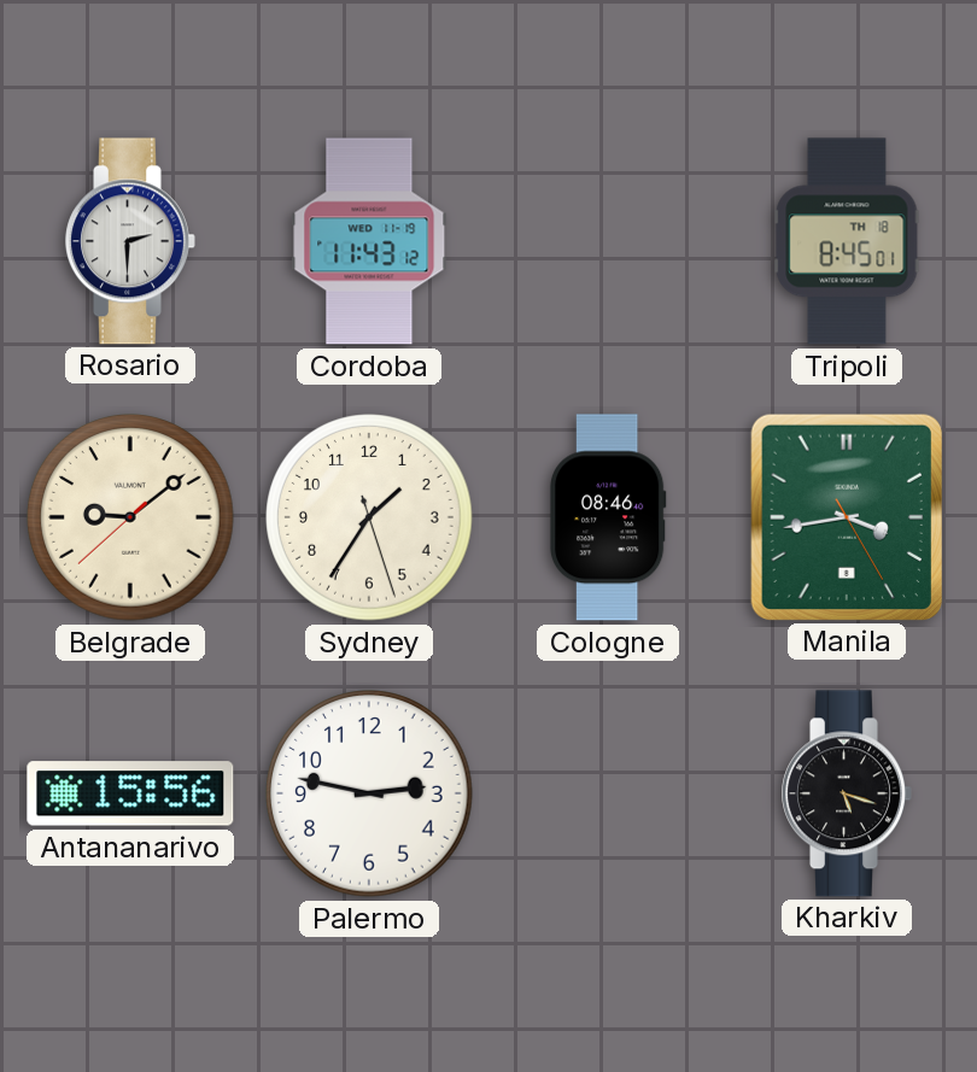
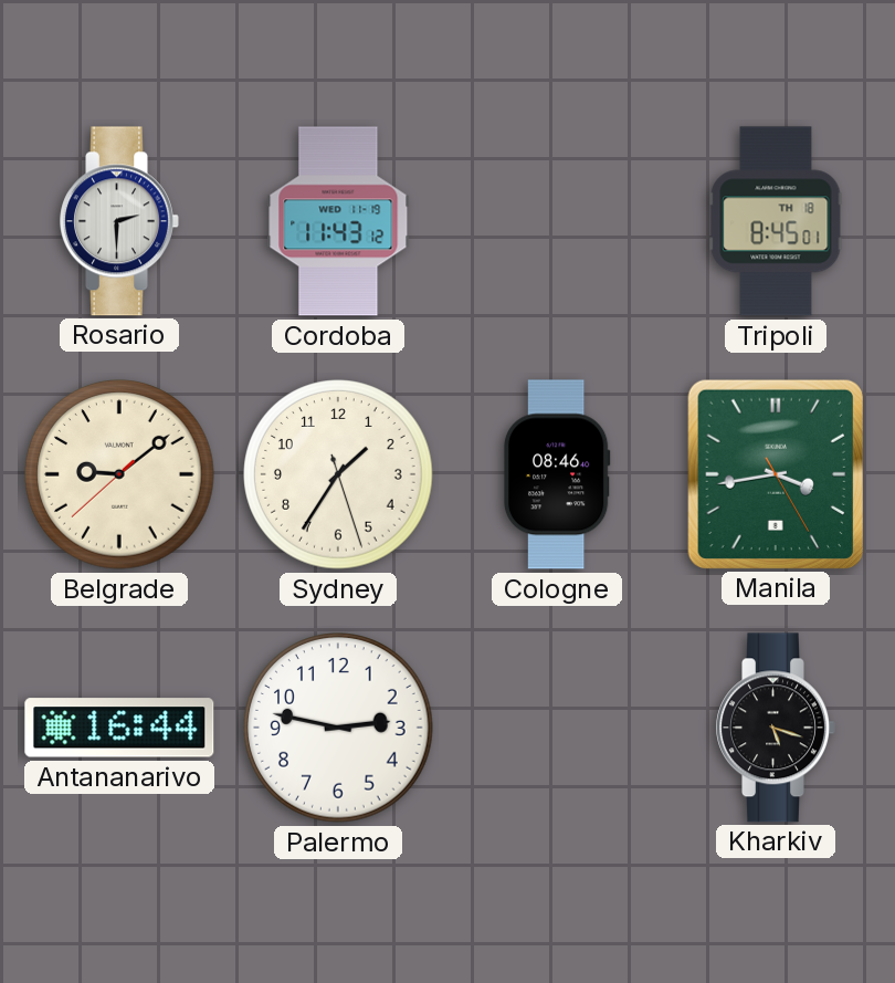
Antananarivo: 15:56 -> 16:44 (119, 728)
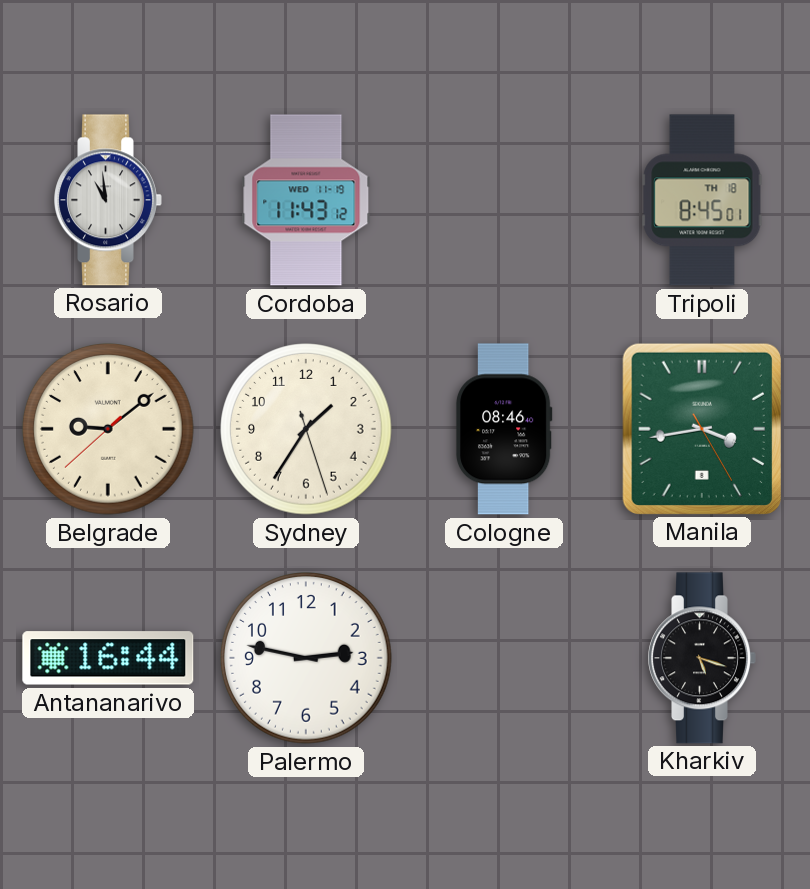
Rosario: 2:30 -> 10:59 (108, 200)
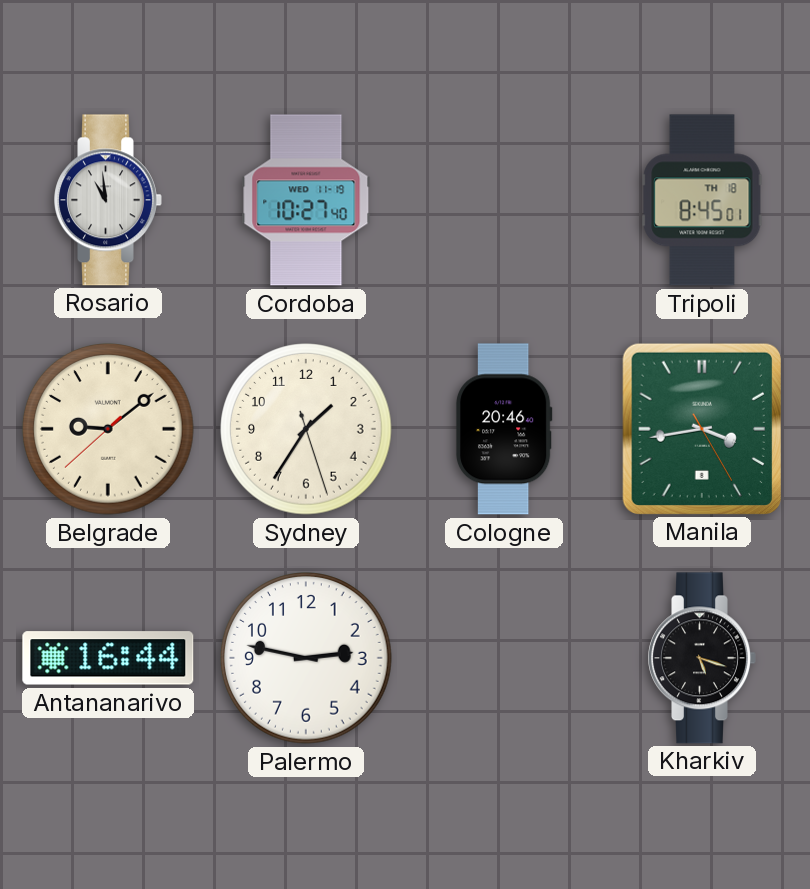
Cordoba: 11:43 -> 10:27 (306, 200)
Cologne: 08:46 -> 20:46 (504, 429)
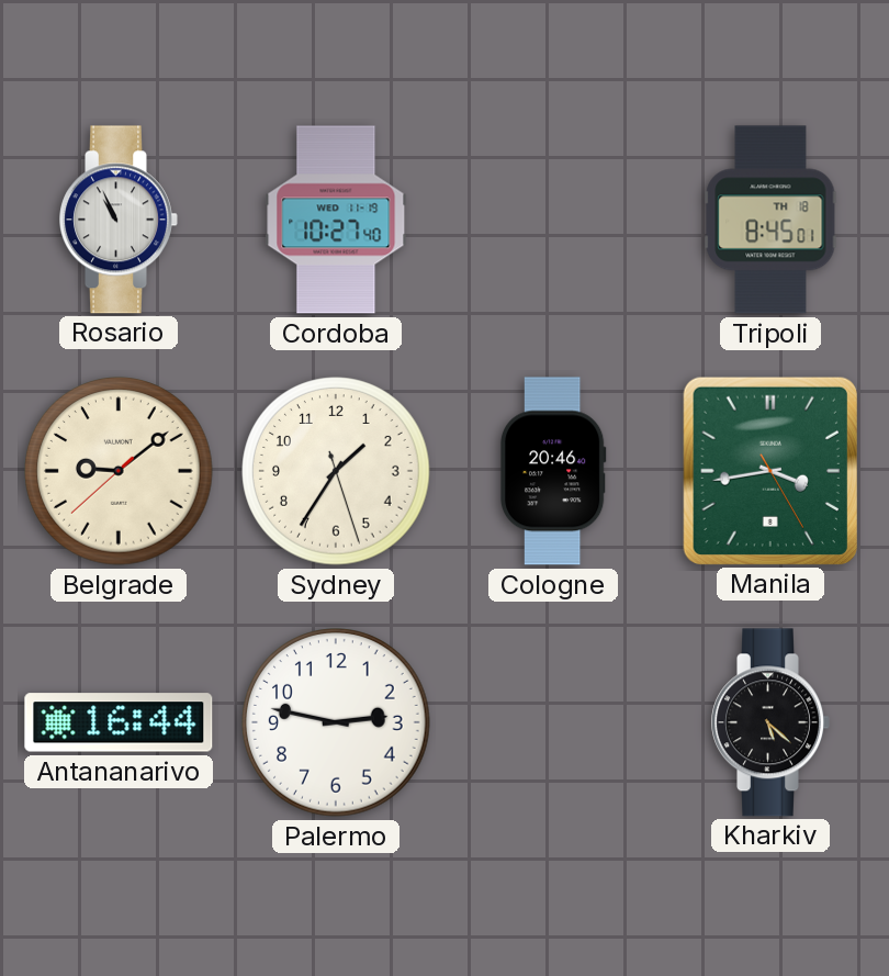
Rosario: 10:59 -> 10:56 (119, 220)
Kharkiv: 5:18 -> 5:22 (770, 722)
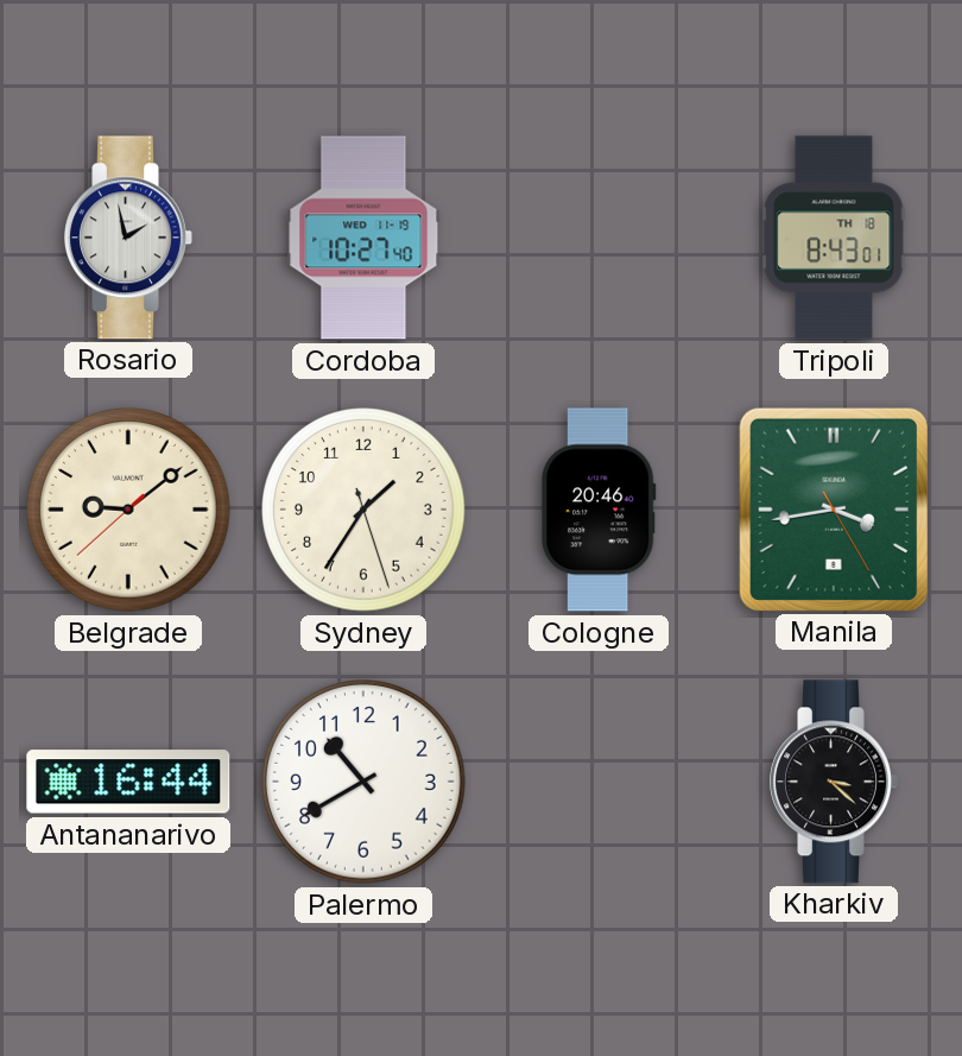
Rosario: 10:56 -> 1:58 (128, 238)
Tripoli: 8:45 -> 8:43 (834, 238)
Palermo: 2:47 -> 10:40 (363, 782)
Kharkiv: 5:22 -> 3:22 (834, 782)
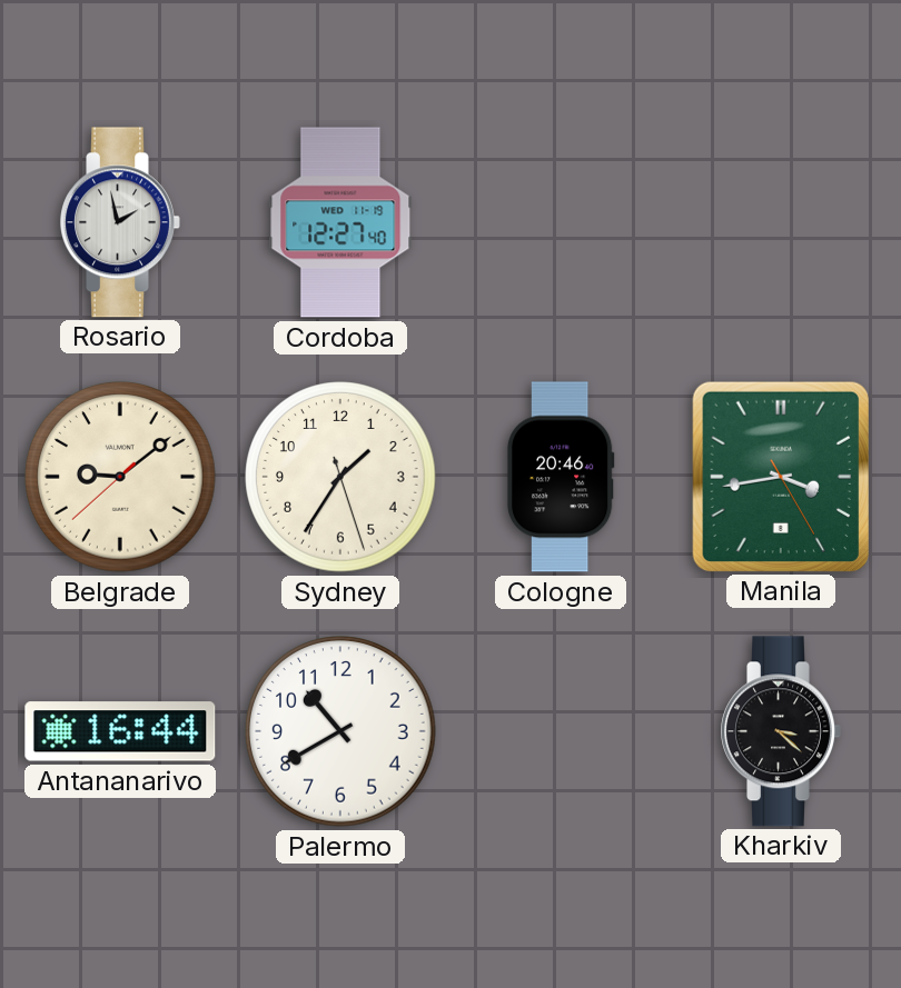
Cordoba: 10:27 -> 12:27 (340, 222)
Tripoli: 8:43 -> none (834, 238)
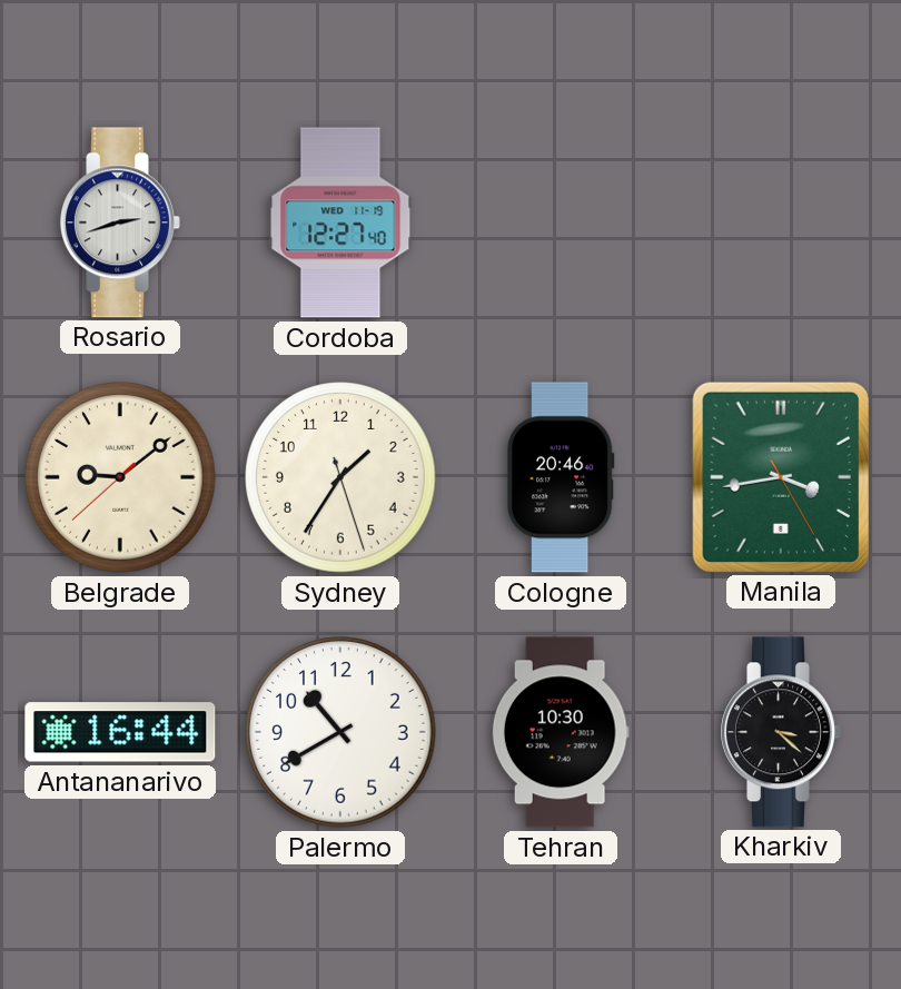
Rosario: 1:58 -> 2:42 (120, 222)
Tehran: none -> 10:30 (561, 732)
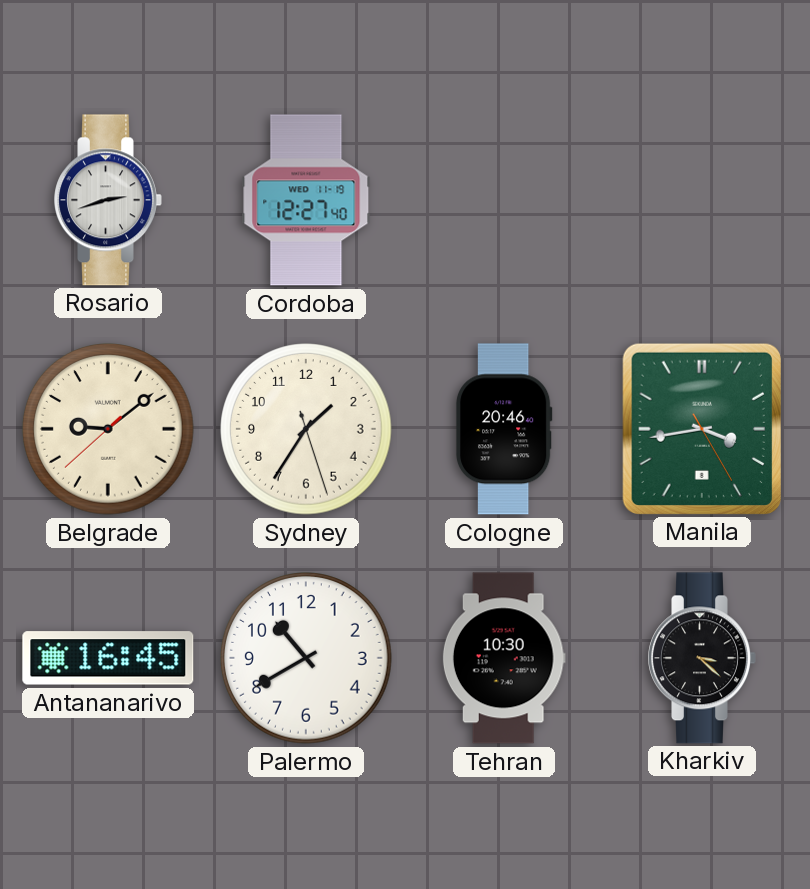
Antananarivo: 16:44 -> 16:45 (108, 658)
